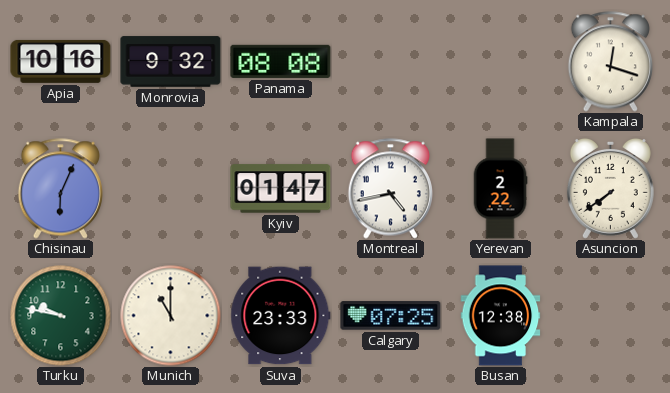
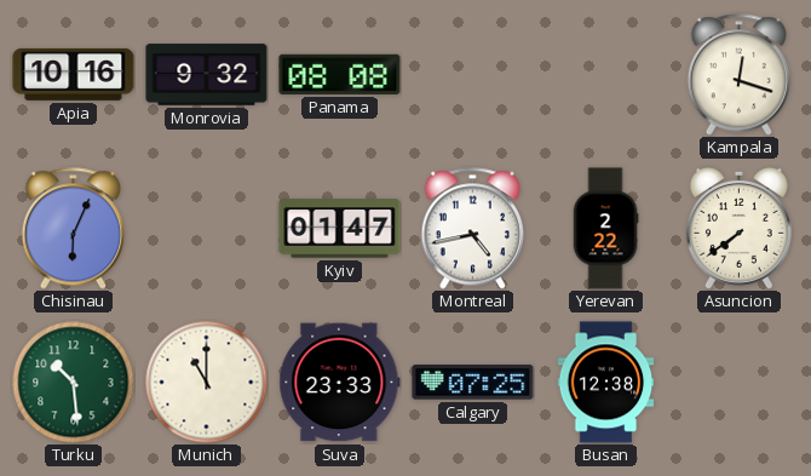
Turku: 9:47 -> 10:29 (74, 383)
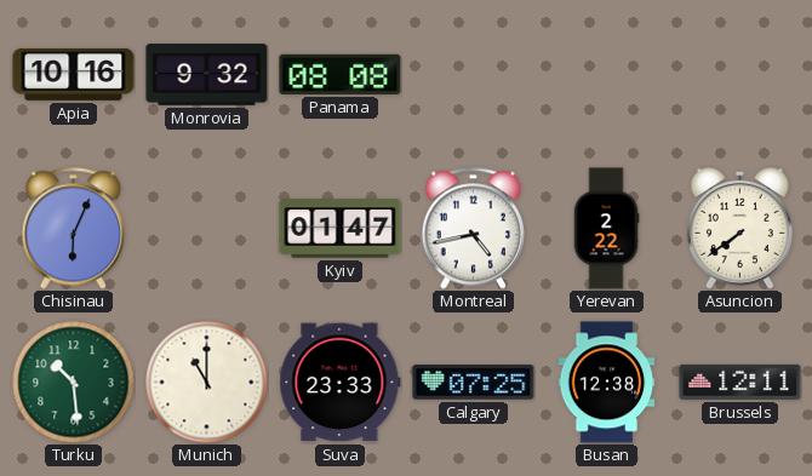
Kampala: 12:18 -> none (738, 75)
Brussels: none -> 12:11 (740, 382)
